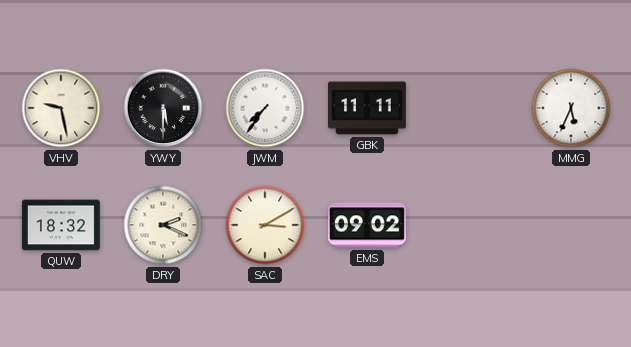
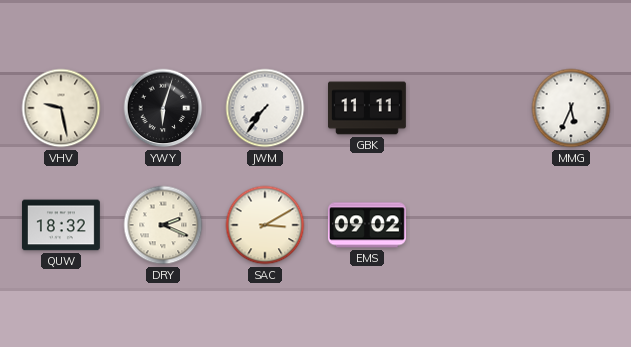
YWY: 5:30 -> 6:03 (163, 108)
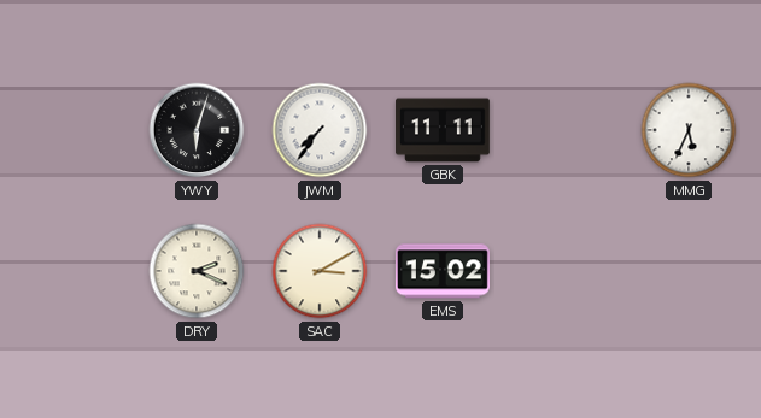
VHV: 9:28 -> none (61, 108)
QUW: 18:32 -> none (61, 225)
EMS: 09:02 -> 15:02 (443, 271)
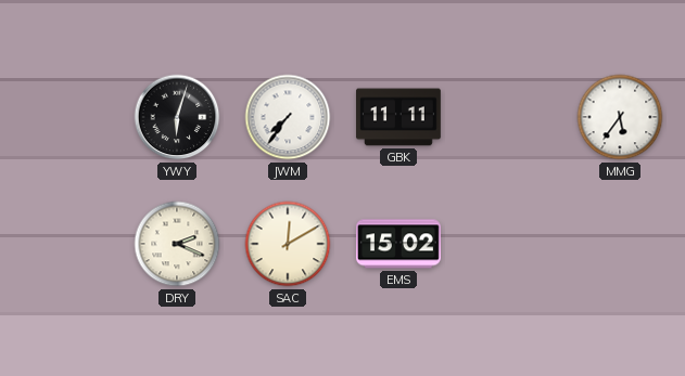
MMG: 5:34 -> 5:36 (620, 117)
SAC: 3:10 -> 12:10 (288, 244)
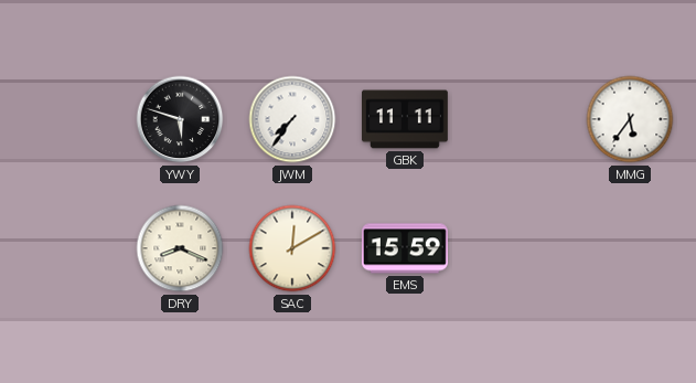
YWY: 6:03 -> 5:48 (180, 119)
DRY: 2:19 -> 8:19 (180, 248)
EMS: 15:02 -> 15:59 (405, 248)
